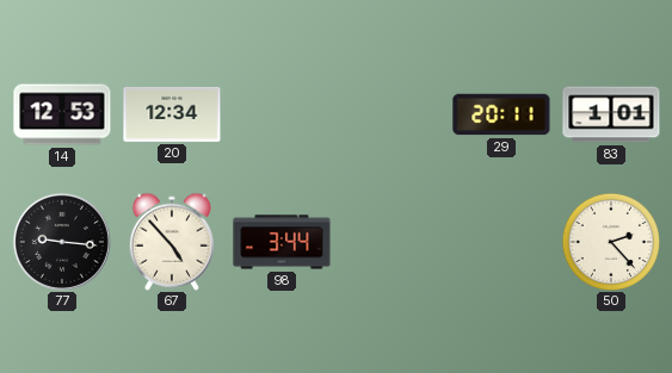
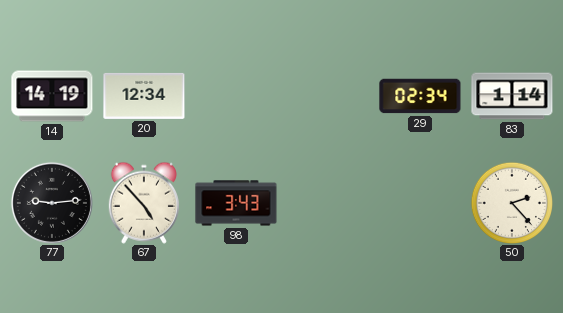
14: 12:53 -> 14:19 (52, 96)
29: 20:11 -> 02:34 (420, 96)
83: 1:01 -> 1:14 (512, 96)
77: 9:16 -> 9:14 (52, 203)
98: 3:44 -> 3:43 (236, 203)
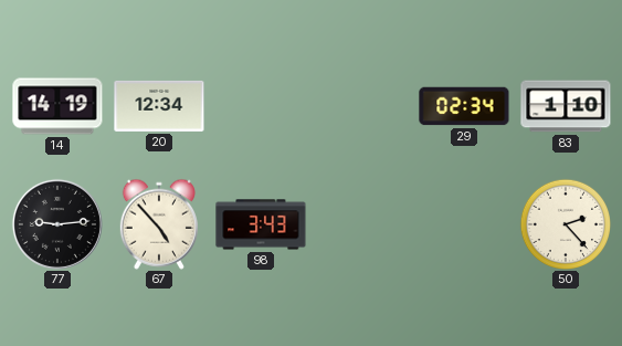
83: 1:14 -> 1:10 (566, 106)
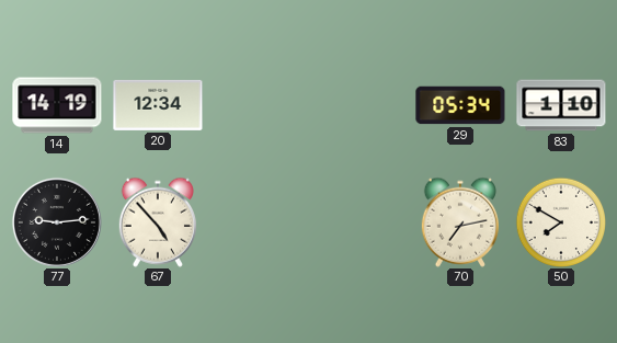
29: 02:34 -> 05:34 (460, 105)
98: 3:43 -> none (261, 224)
70: none -> 7:13 (460, 222)
50: 2:23 -> 7:50 (560, 221)
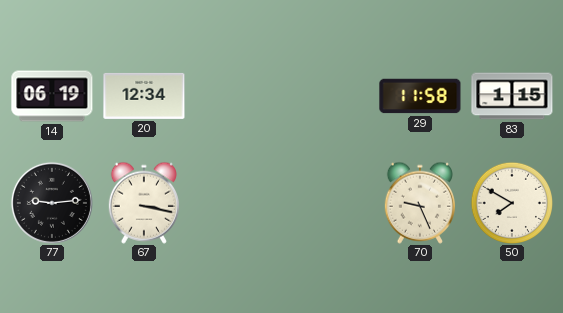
14: 14:19 -> 06:19 (52, 96)
29: 05:34 -> 11:58 (420, 96)
83: 1:10 -> 1:15 (512, 96)
67: 4:53 -> 3:17 (144, 203)
70: 7:13 -> 9:26 (420, 203)
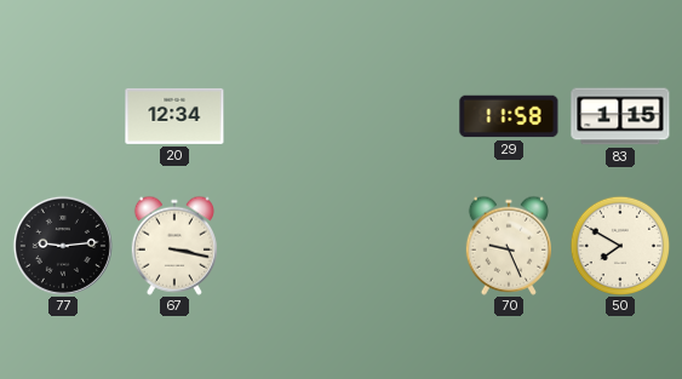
14: 06:19 -> none (52, 96)
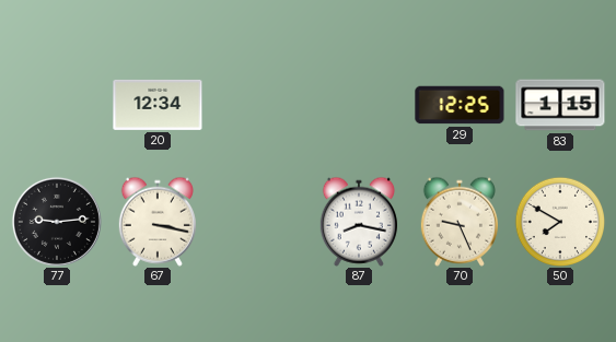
29: 11:58 -> 12:25 (460, 105)
87: none -> 8:17 (359, 222)
